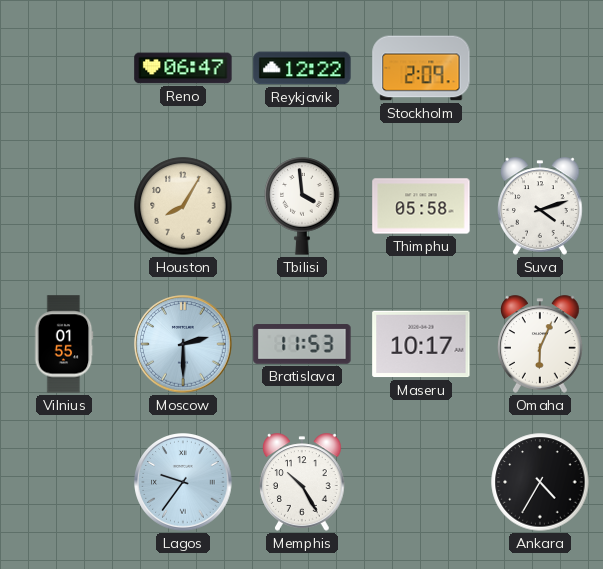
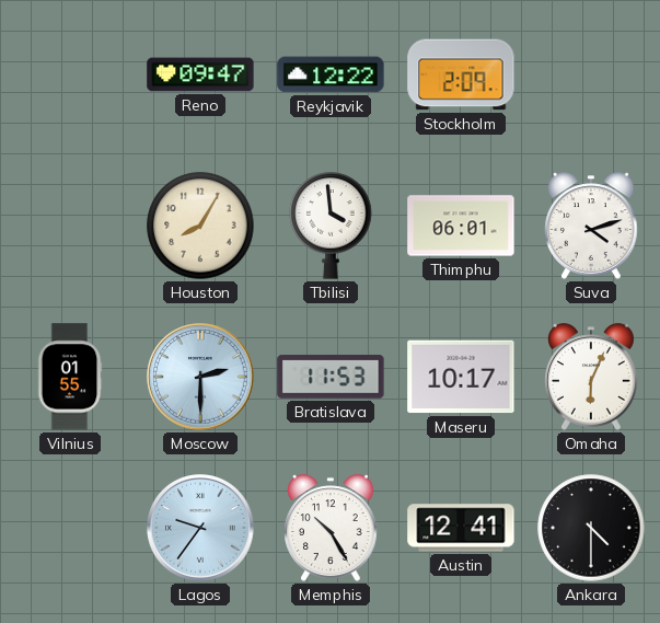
Reno: 06:47 -> 09:47 (200, 74)
Thimphu: 05:58 -> 06:01 (461, 226)
Austin: none -> 12:41 (461, 528)
Ankara: 4:35 -> 4:30 (591, 528)
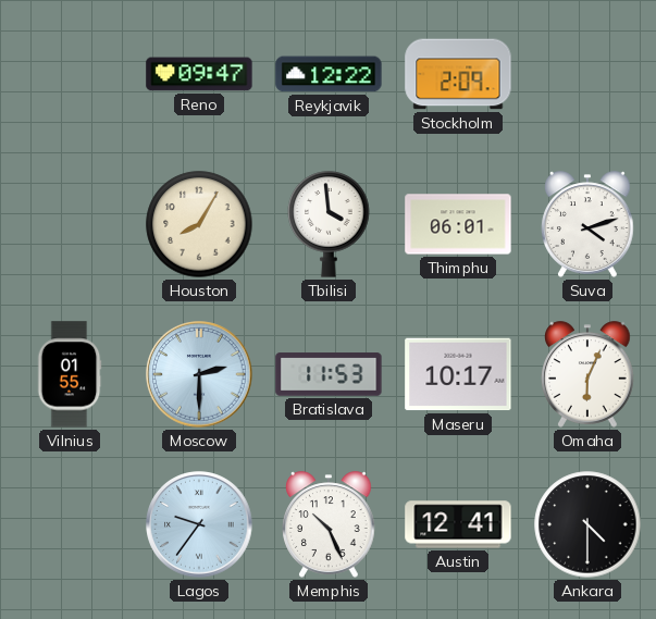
Memphis: 10:25 -> 10:26 (330, 524)
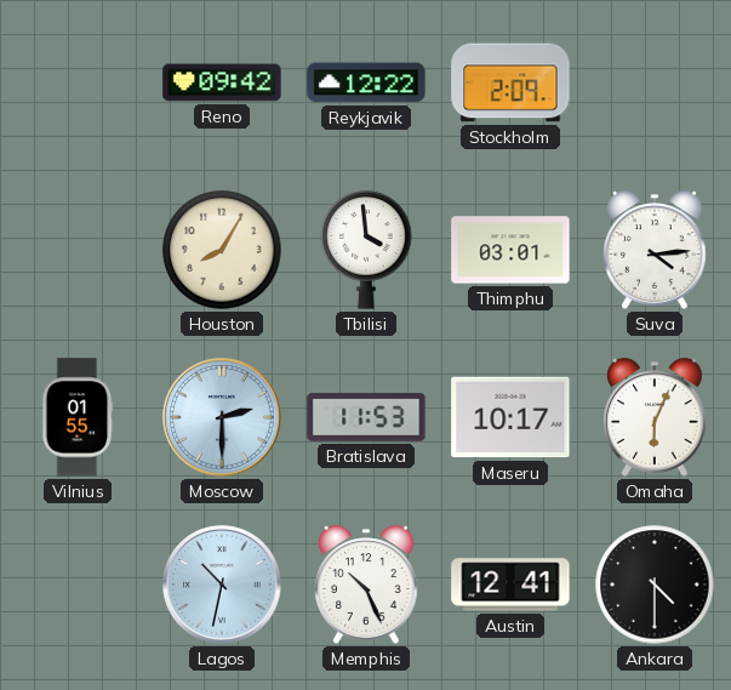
Reno: 09:47 -> 09:42 (222, 82)
Thimphu: 06:01 -> 03:01 (510, 250)
Suva: 4:12 -> 4:14 (656, 250)
Lagos: 9:36 -> 10:32 (222, 584)
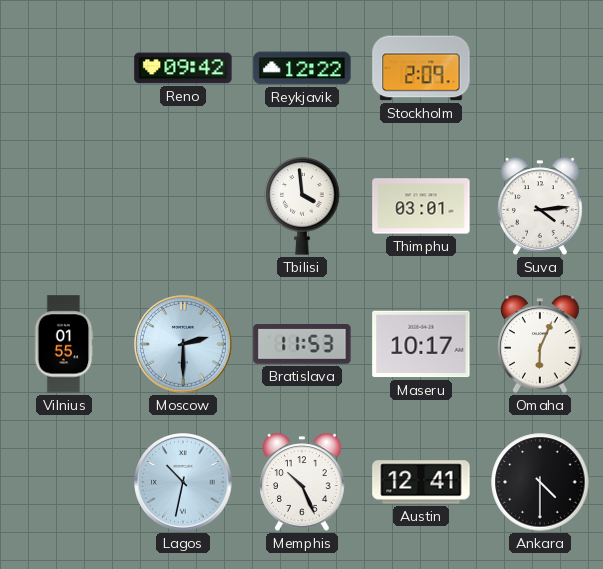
Houston: 8:05 -> none (222, 250)
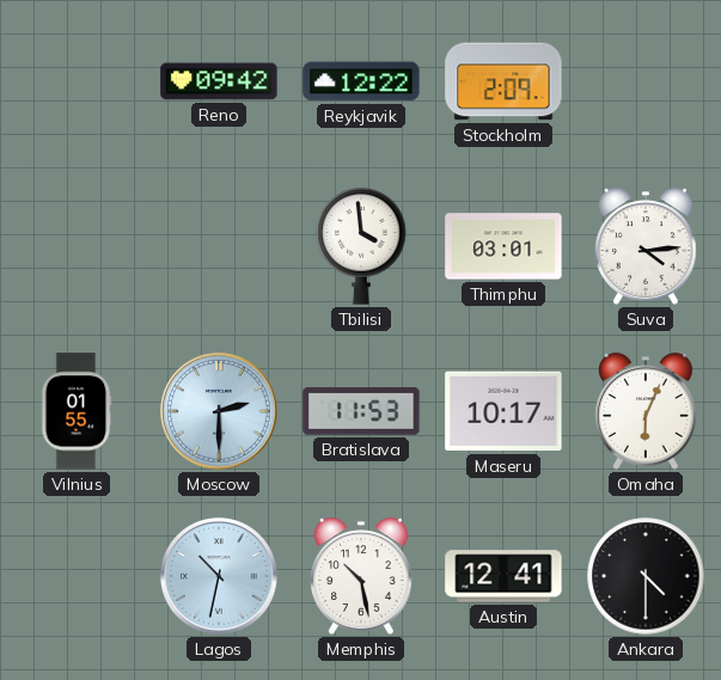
Memphis: 10:26 -> 10:28 (362, 576)
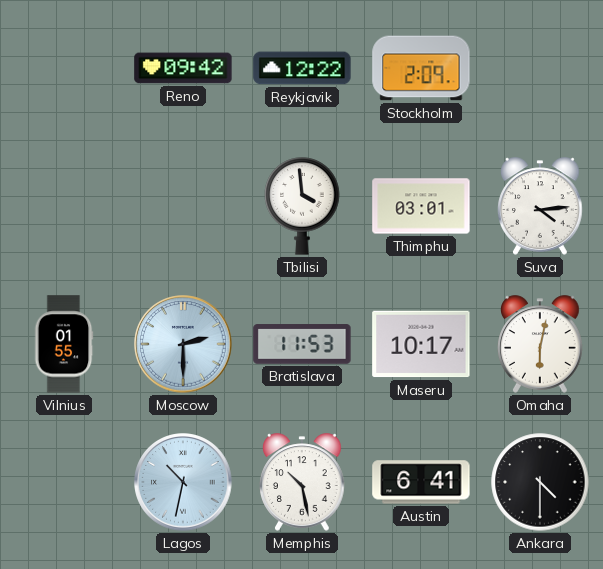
Omaha: 6:04 -> 6:02 (541, 344)
Austin: 12:41 -> 6:41 (421, 482)
